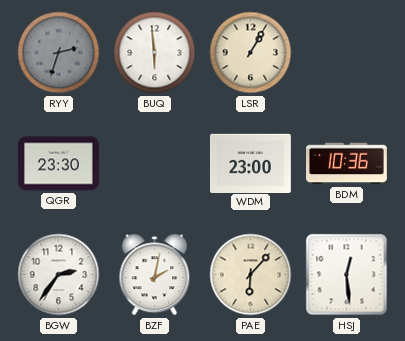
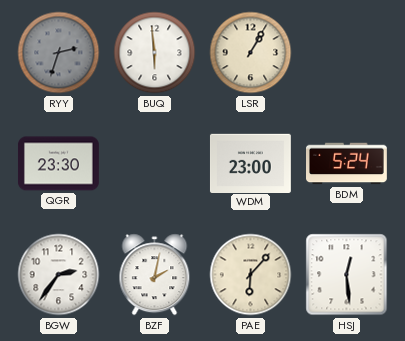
BDM: 10:36 -> 5:24 (347, 164)
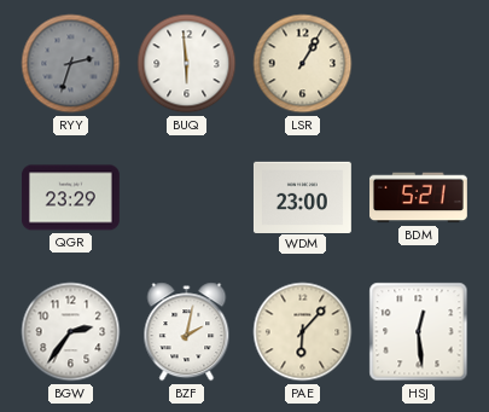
QGR: 23:30 -> 23:29 (70, 198)
BDM: 5:24 -> 5:21 (419, 198)
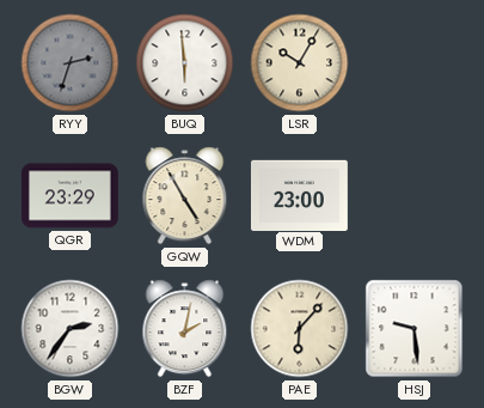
LSR: 1:05 -> 10:05 (300, 63)
GQW: none -> 4:55 (185, 196)
BDM: 5:21 -> none (419, 198)
HSJ: 12:29 -> 9:29 (415, 329)
